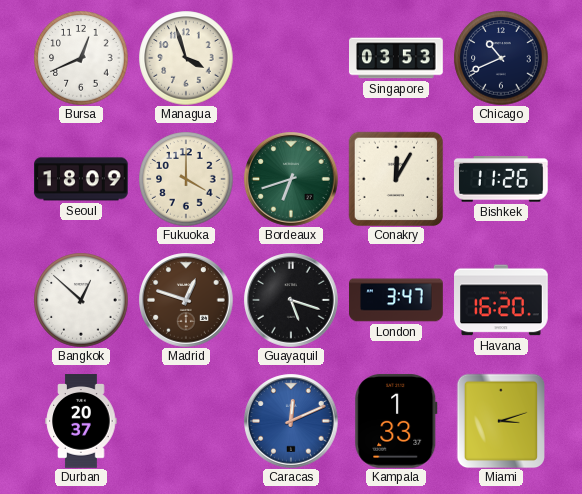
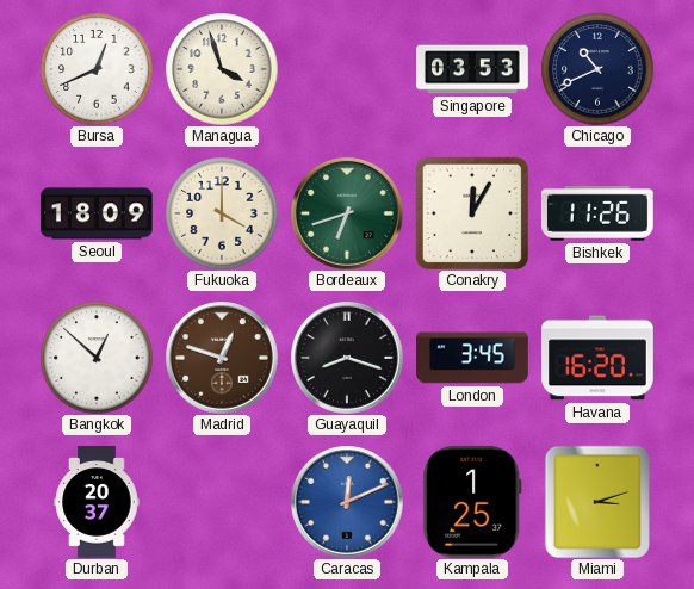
Guayaquil: 5:18 -> 8:18 (347, 358)
London: 3:47 -> 3:45 (472, 358)
Kampala: 1:33 -> 1:25 (472, 502)
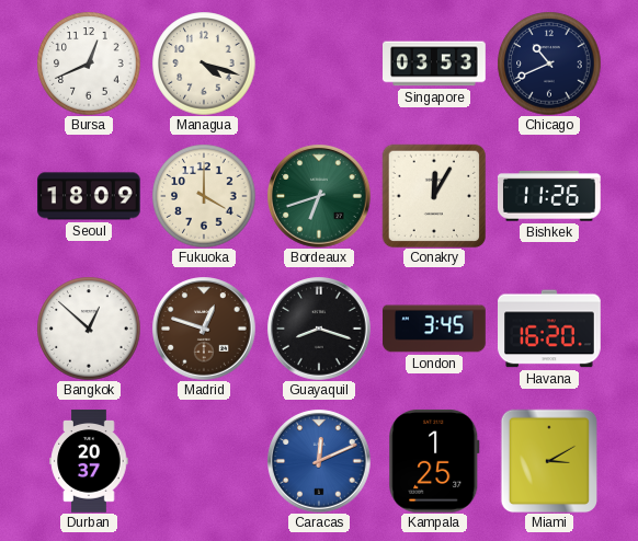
Managua: 3:57 -> 4:18 (204, 64)
Miami: 3:12 -> 3:10 (549, 461)
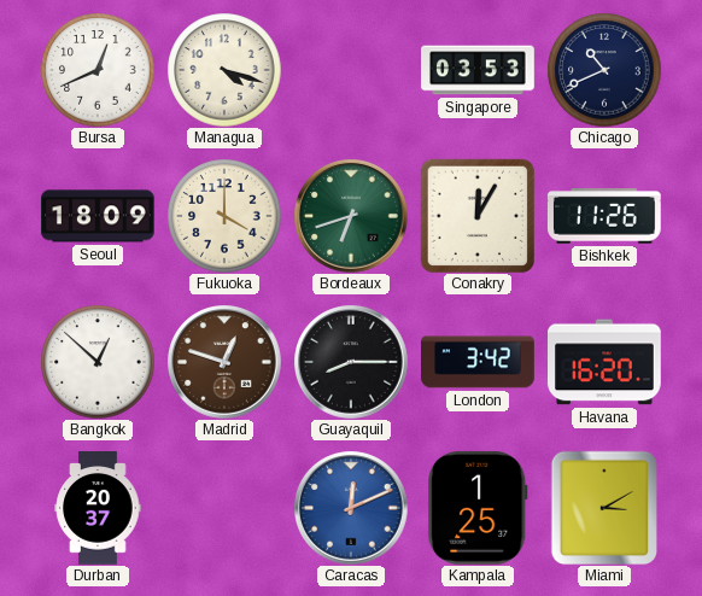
Guayaquil: 8:18 -> 8:15 (351, 362)
London: 3:45 -> 3:42 (478, 362)
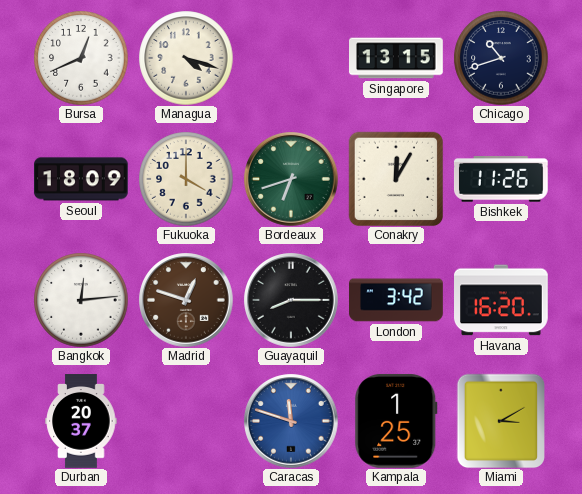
Singapore: 03:53 -> 13:15 (396, 58)
Chicago: 10:41 -> 10:42 (501, 58)
Bangkok: 12:52 -> 12:14 (81, 300)
Caracas: 12:11 -> 11:48 (291, 421)
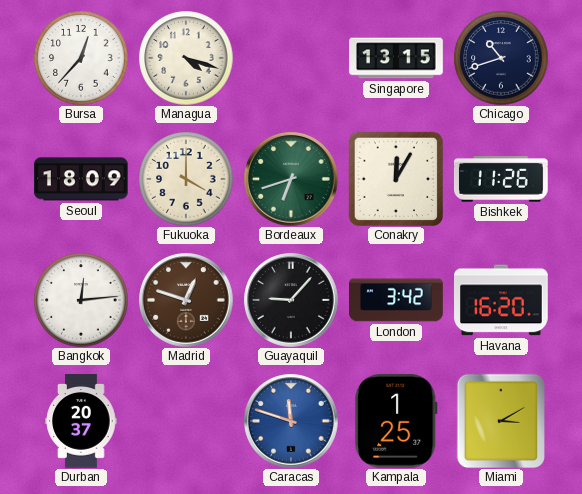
Bursa: 12:41 -> 12:37 (81, 58)
Guayaquil: 8:15 -> 9:07 (291, 300)
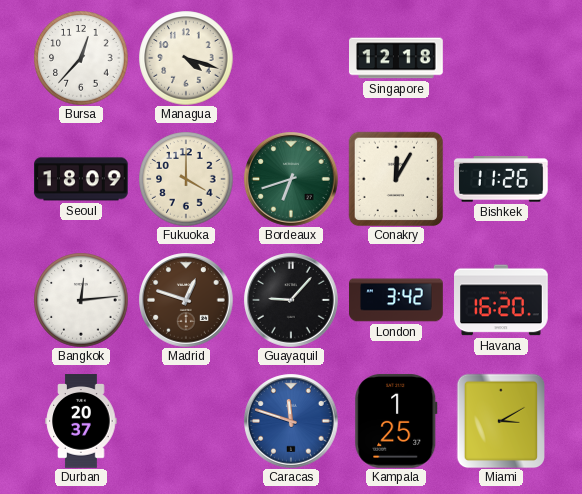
Singapore: 13:15 -> 12:18 (396, 58)
Chicago: 10:42 -> none (501, 58)
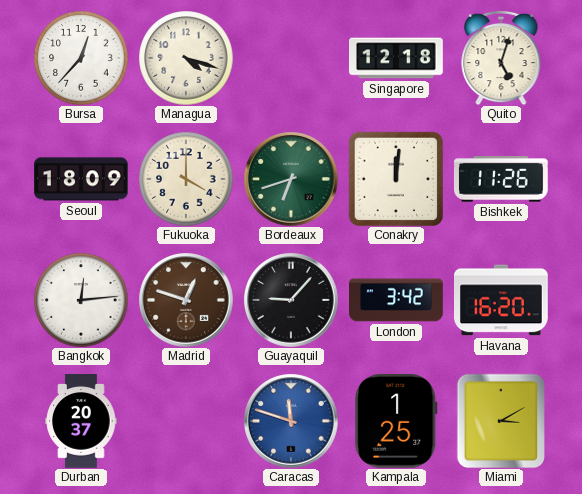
Quito: none -> 5:03 (501, 58)
Conakry: 12:05 -> 12:01 (396, 179)
